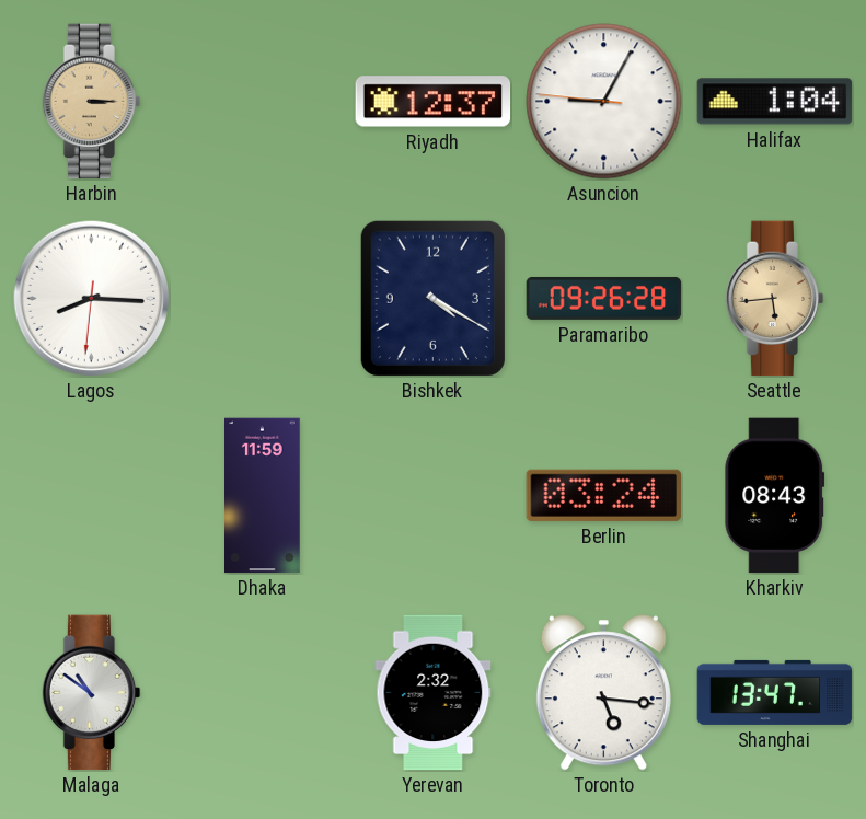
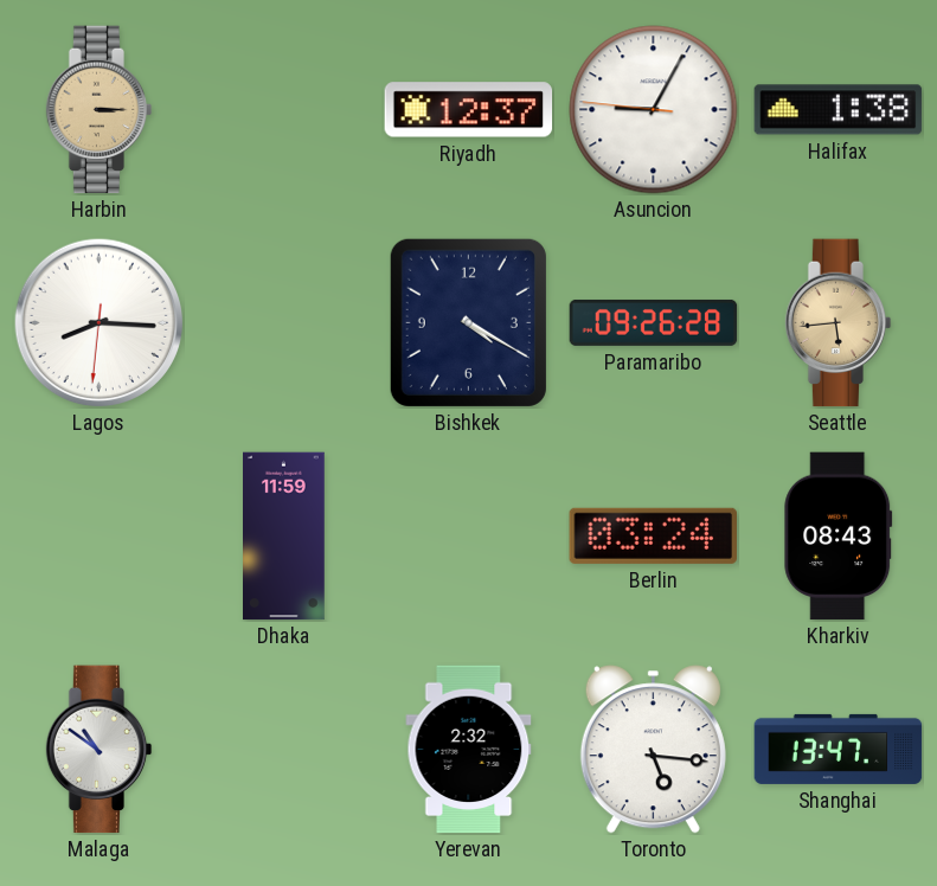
Halifax: 1:04 -> 1:38 (839, 110)
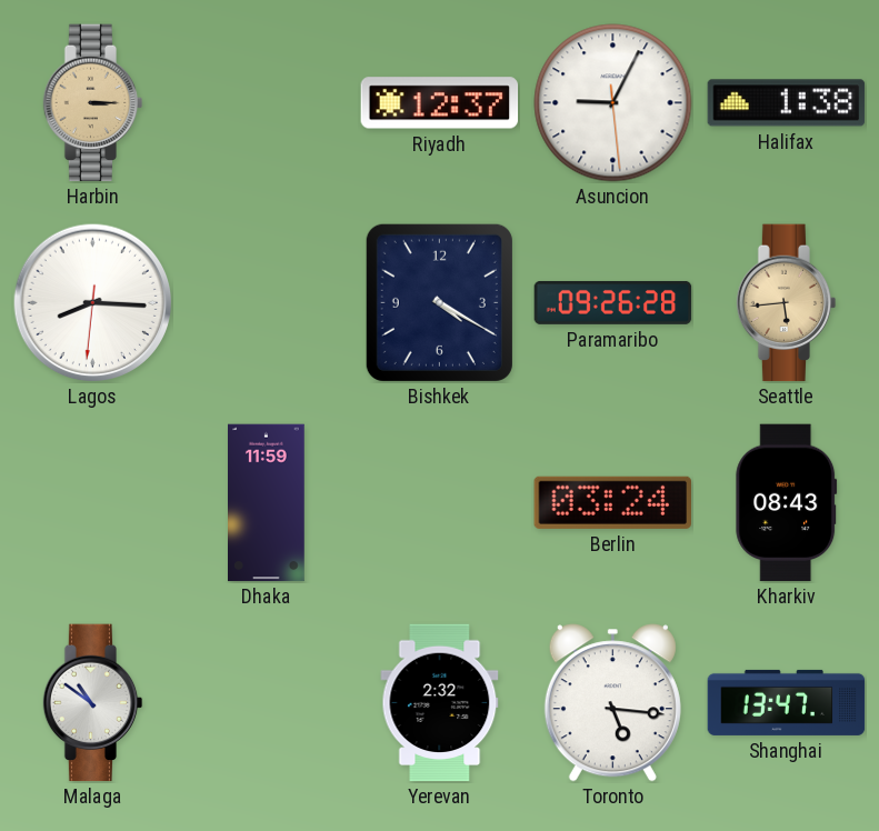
Asuncion: 9:04:46 -> 9:04:29 (613, 103)
